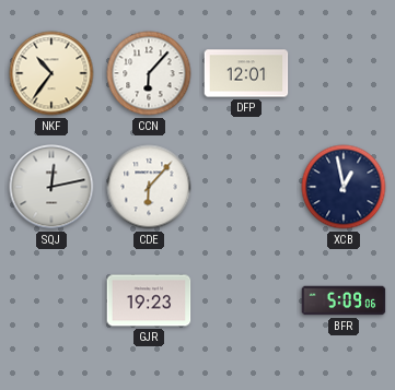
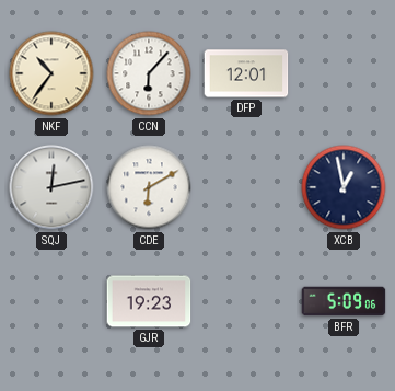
CDE: 6:07 -> 6:10 (149, 187)
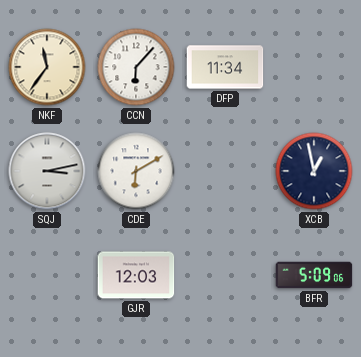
NKF: 10:36 -> 11:36 (47, 67)
DFP: 12:01 -> 11:34 (225, 67)
SQJ: 12:13 -> 3:13 (47, 171)
GJR: 19:23 -> 12:03 (136, 275)
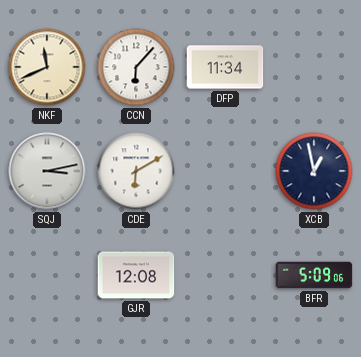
NKF: 11:36 -> 11:41 (47, 67)
GJR: 12:03 -> 12:08 (136, 275)
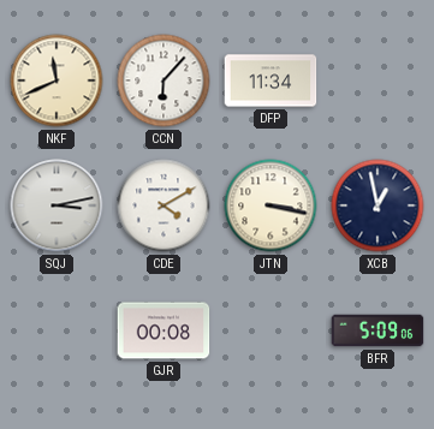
CDE: 6:10 -> 4:10 (164, 205)
JTN: none -> 3:17 (270, 205)
GJR: 12:08 -> 00:08 (164, 330)
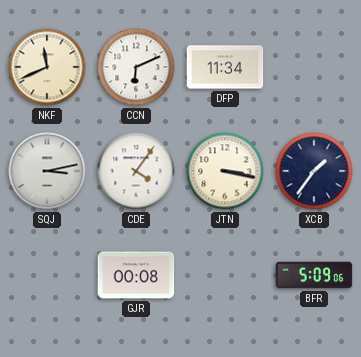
CCN: 6:07 -> 6:11 (136, 67)
CDE: 4:10 -> 4:06 (136, 171)
XCB: 12:58 -> 1:36 (314, 171)
